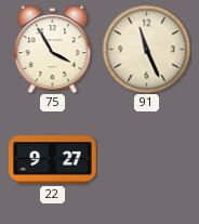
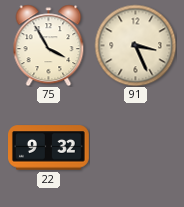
91: 11:26 -> 3:26 (135, 45)
22: 9:27 -> 9:32 (49, 148)
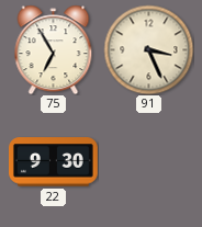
75: 3:55 -> 6:55 (54, 49)
22: 9:32 -> 9:30 (54, 162)
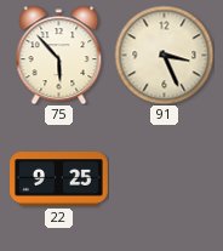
75: 6:55 -> 5:53 (59, 55)
22: 9:30 -> 9:25 (59, 179)
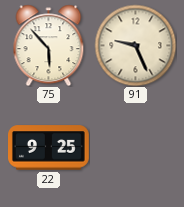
91: 3:26 -> 9:26 (135, 45)
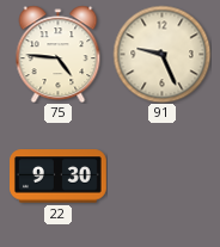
75: 5:53 -> 4:46 (59, 54)
22: 9:25 -> 9:30 (59, 177)
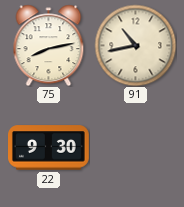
75: 4:46 -> 8:13 (49, 45)
91: 9:26 -> 10:43 (135, 45)
